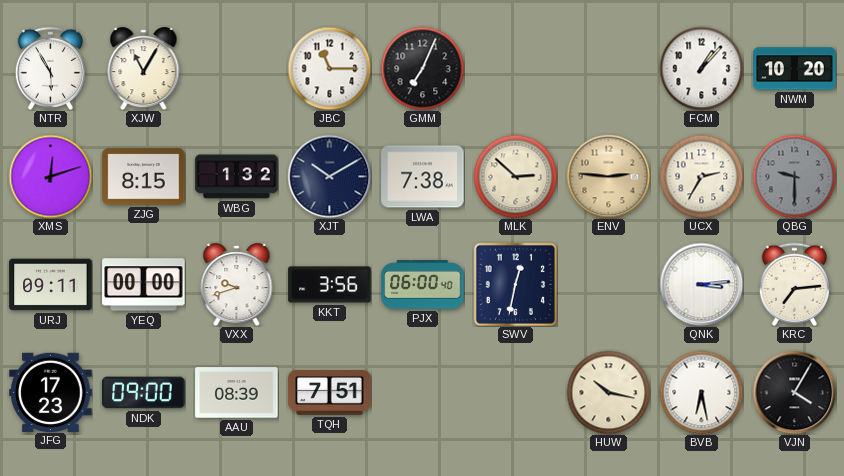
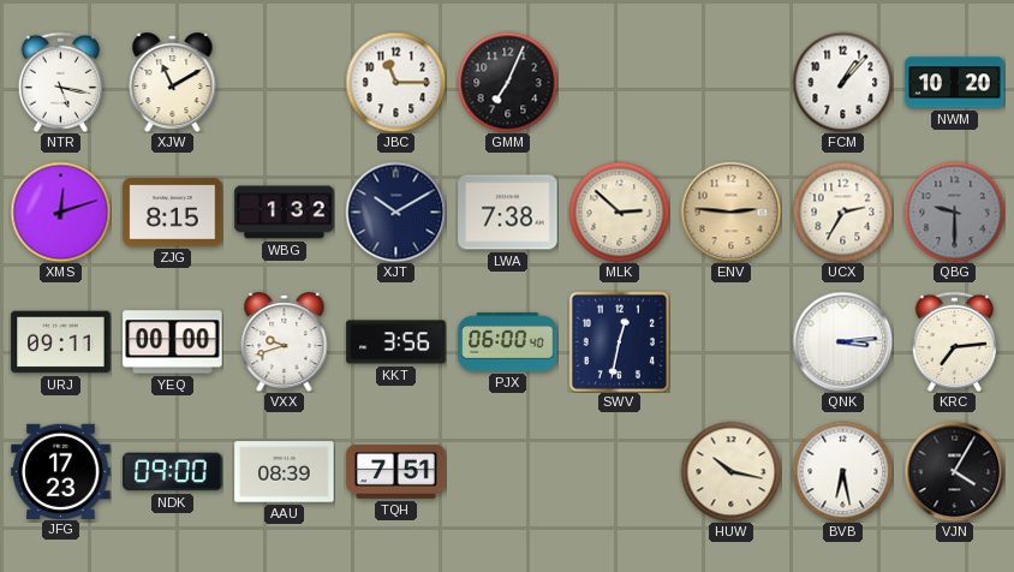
NTR: 5:55 -> 5:17 (60, 82)
XJW: 11:05 -> 11:10 (173, 83)
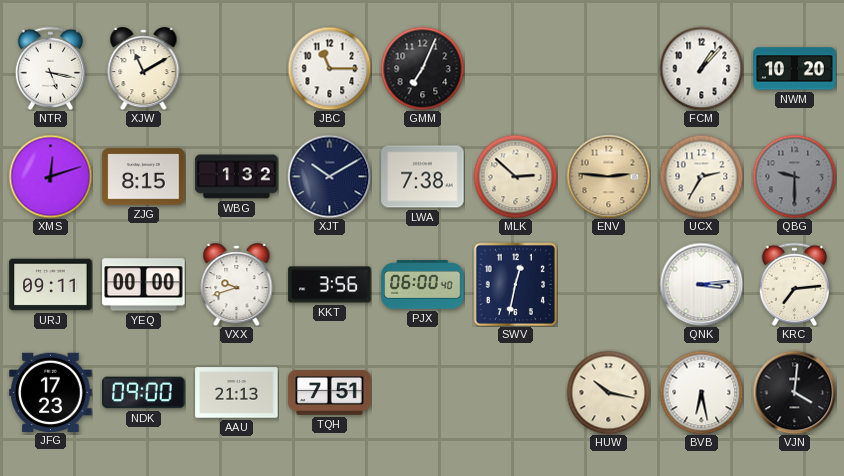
AAU: 08:39 -> 21:13 (237, 393)
VJN: 4:05 -> 4:01 (794, 392)
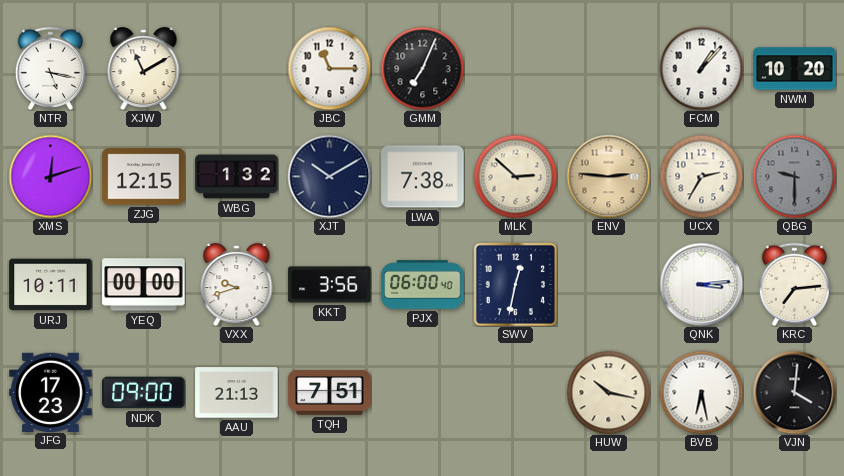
ZJG: 8:15 -> 12:15 (144, 177)
URJ: 09:11 -> 10:11 (51, 285)
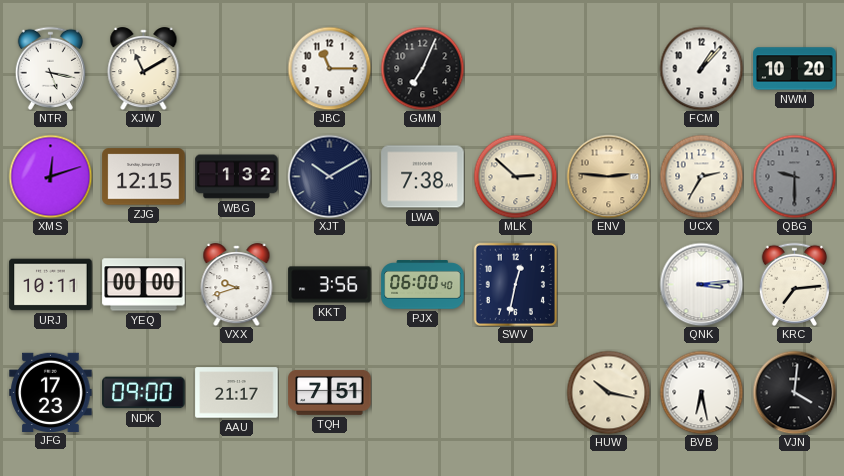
AAU: 21:13 -> 21:17 (237, 393)
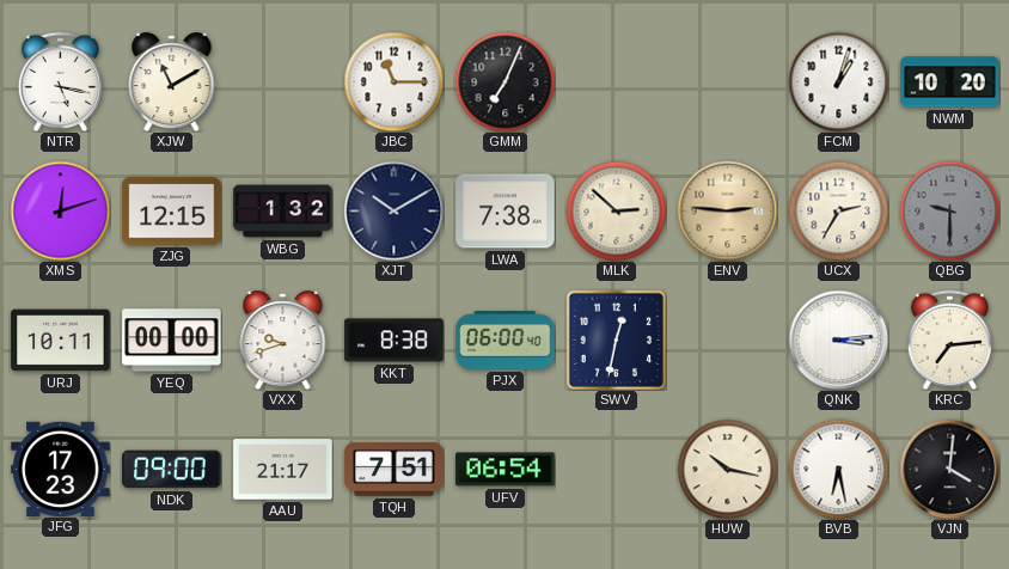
FCM: 1:07 -> 1:03 (838, 81)
KKT: 3:56 -> 8:38 (395, 341)
UFV: none -> 06:54 (506, 470)
